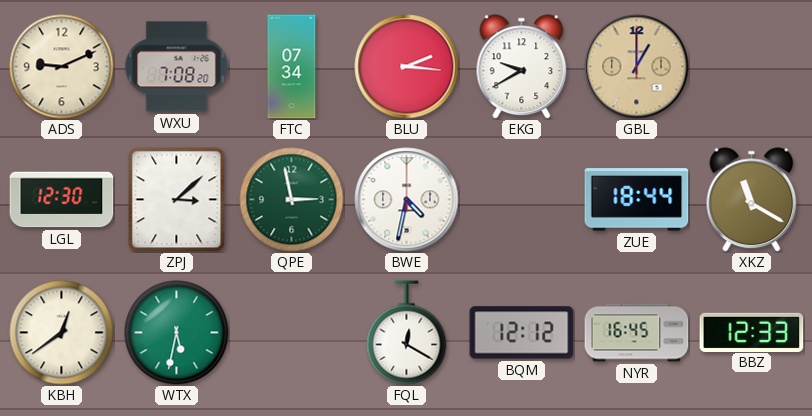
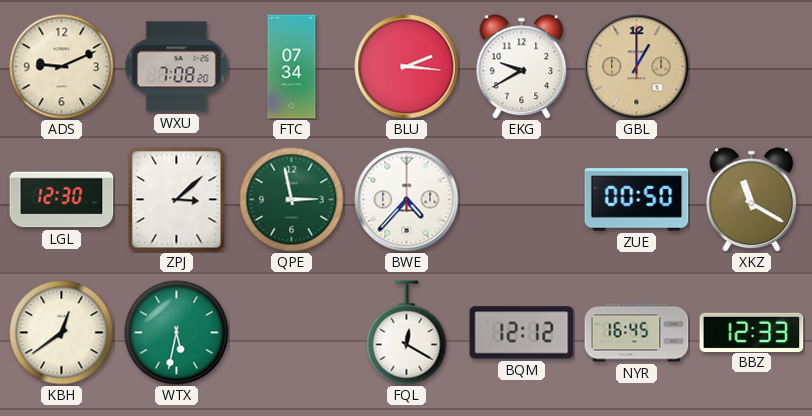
BWE: 4:32 -> 4:37 (407, 200)
ZUE: 18:44 -> 00:50 (637, 200)
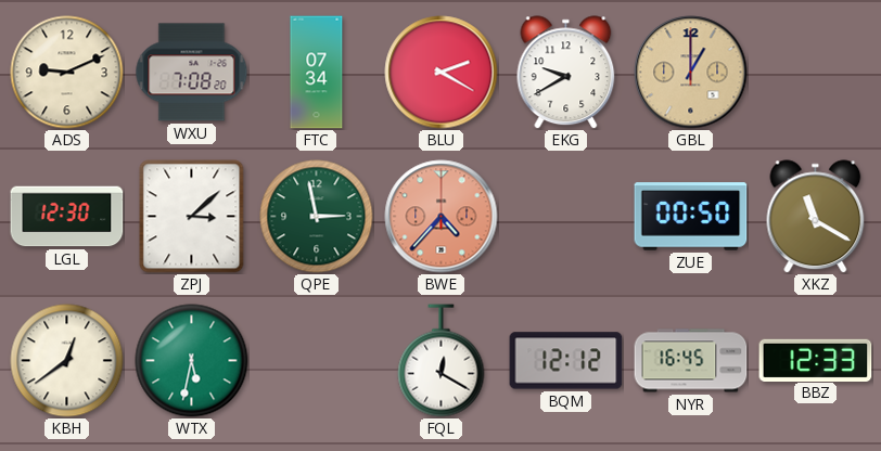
BLU: 2:16 -> 2:20 (442, 73)
BWE dial: white -> salmon (442, 217)
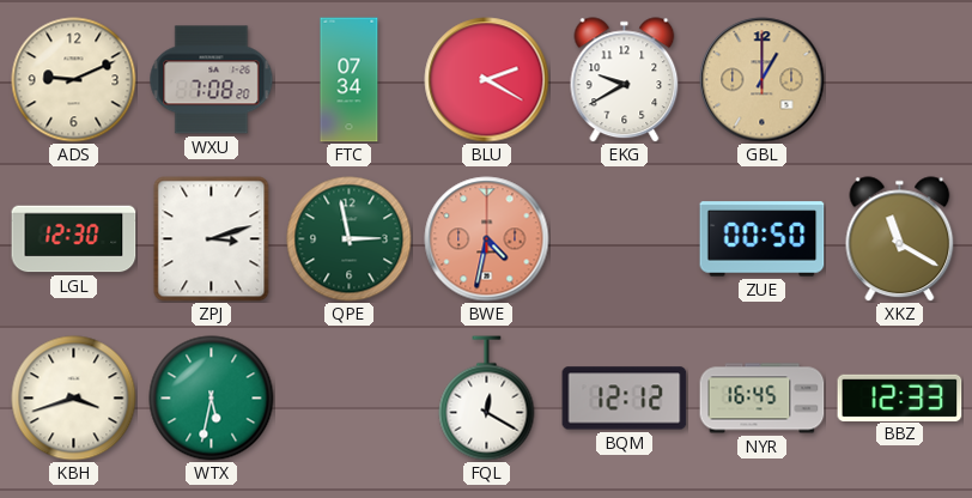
ZPJ: 3:08 -> 3:12 (212, 239)
BWE: 4:37 -> 4:32 (487, 239)
KBH: 12:39 -> 3:42 (74, 399)
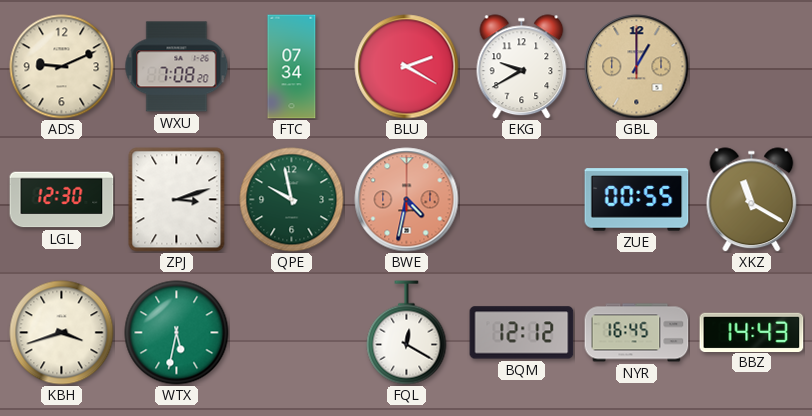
QPE: 2:58 -> 9:58 (292, 200)
ZUE: 00:50 -> 00:55 (637, 200)
BBZ: 12:33 -> 14:43 (752, 332)
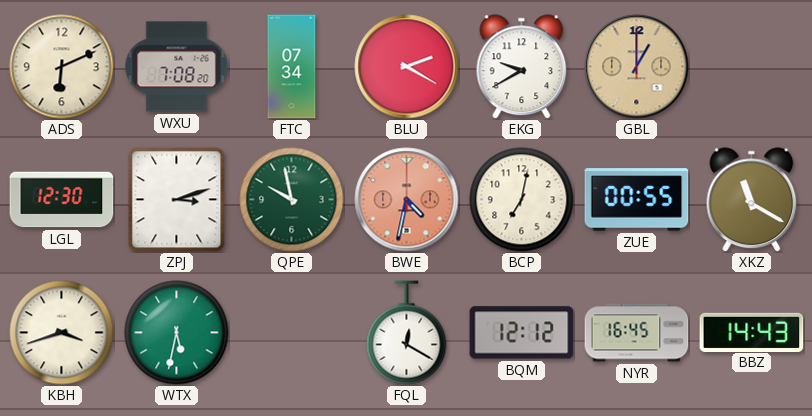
ADS: 9:11 -> 6:11 (62, 67)
BCP: none -> 7:02 (522, 200)
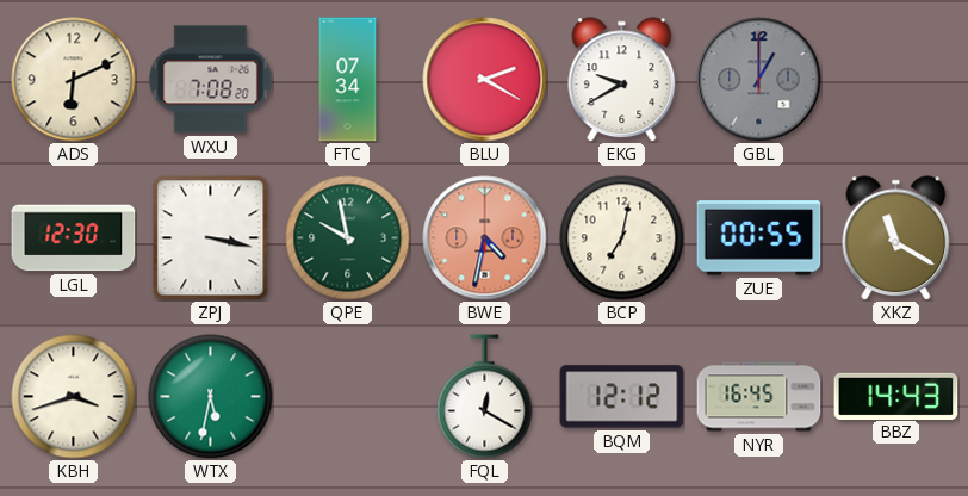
GBL dial: champagne -> grey (759, 80)
ZPJ: 3:12 -> 3:17 (211, 238)
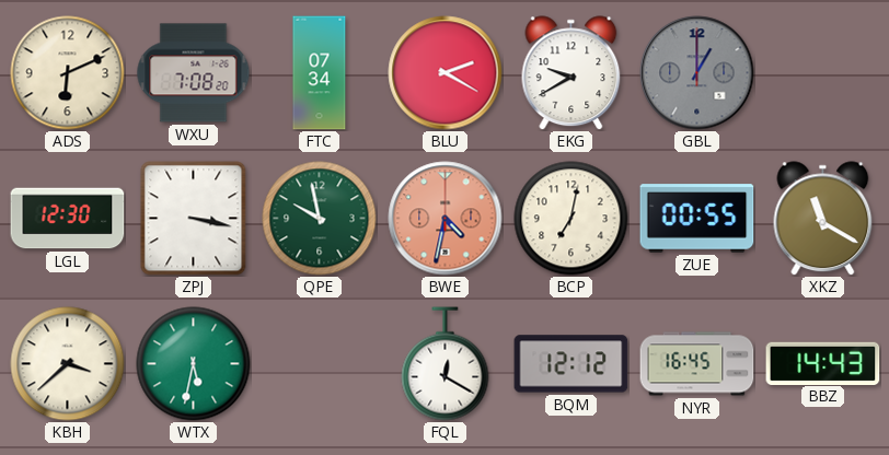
KBH: 3:42 -> 3:38 (68, 364)
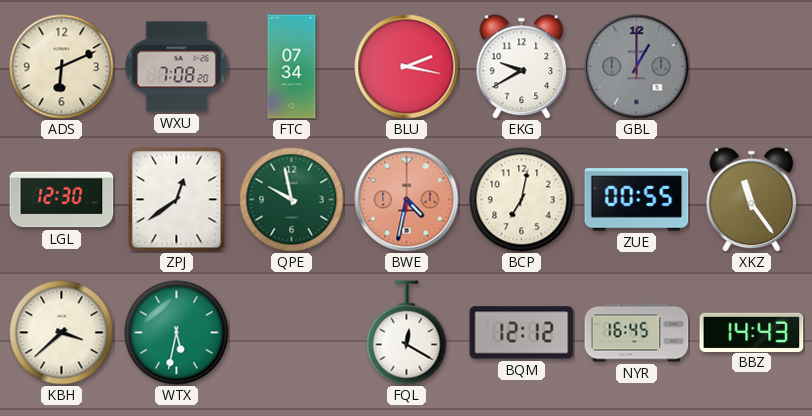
BLU: 2:20 -> 2:17 (407, 67)
ZPJ: 3:17 -> 12:39 (177, 200)
XKZ: 11:20 -> 11:24 (752, 200)
